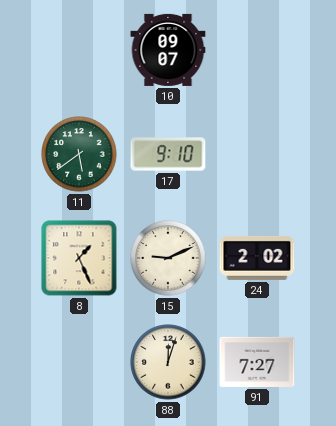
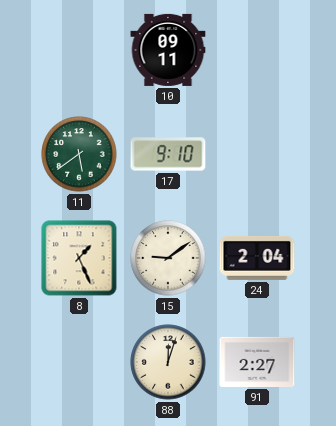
10: 09:07 -> 09:11 (168, 50)
15: 9:11 -> 9:09 (168, 258)
24: 2:02 -> 2:04 (257, 258)
91: 7:27 -> 2:27 (257, 362)
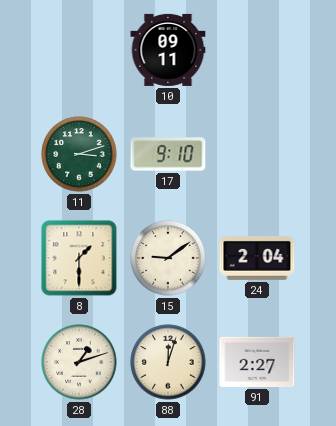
11: 5:39 -> 3:12 (79, 154)
8: 1:26 -> 1:30 (79, 258)
28: none -> 1:12 (79, 362)
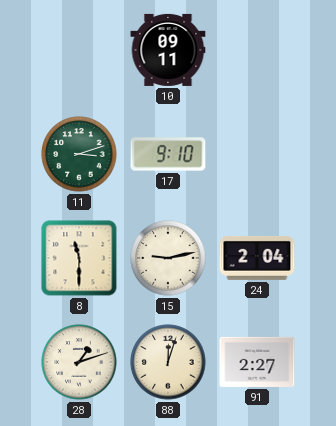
8: 1:30 -> 11:30 (79, 258)
15: 9:09 -> 9:13 (168, 258)
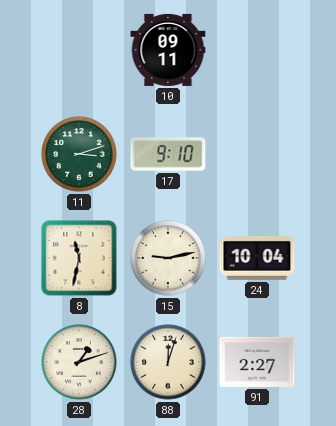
8: 11:30 -> 11:32 (79, 258)
24: 2:04 -> 10:04 (257, 258)
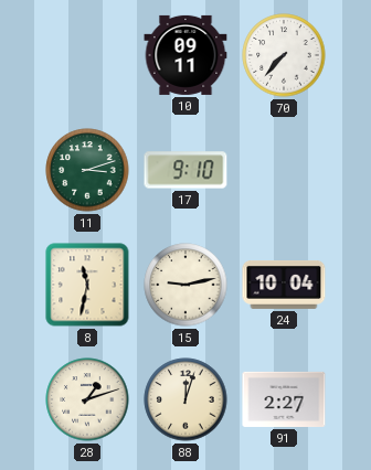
70: none -> 7:37 (284, 55)
